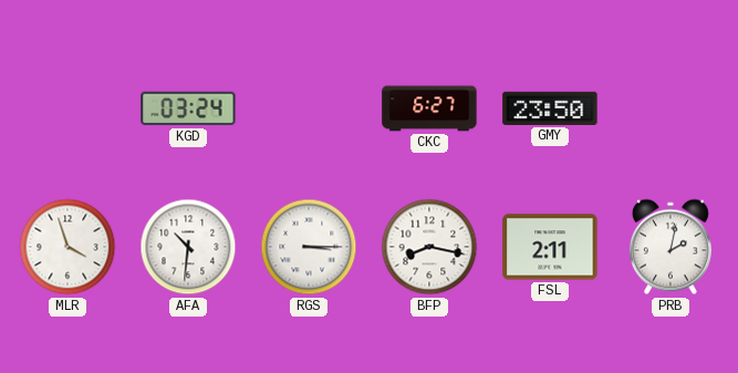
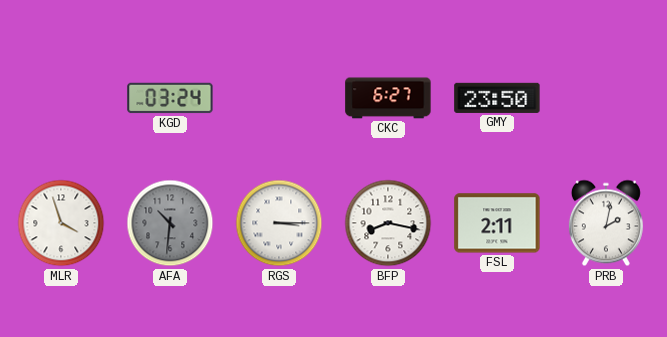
AFA dial: white -> grey (170, 223)
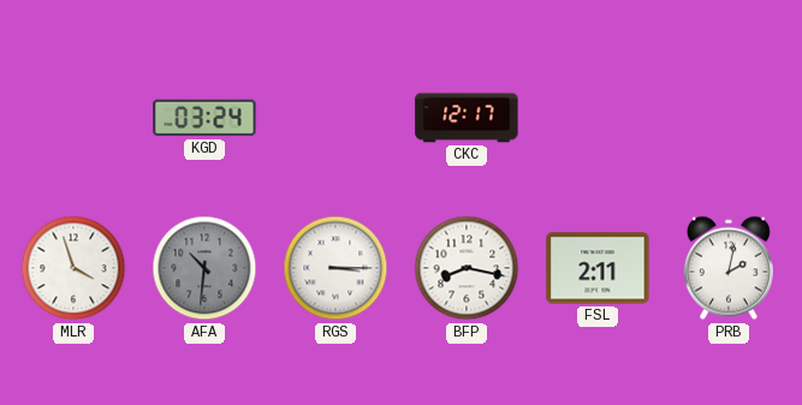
CKC: 6:27 -> 12:17 (467, 118)
GMY: 23:50 -> none (497, 98)
